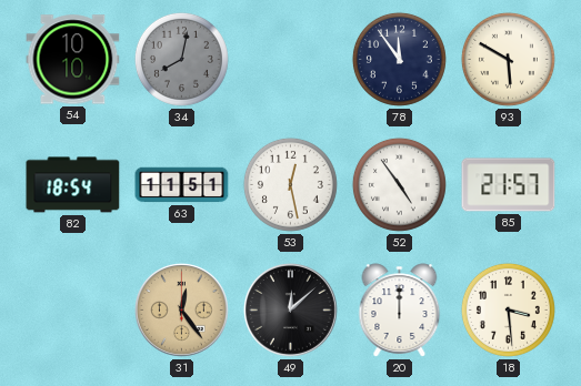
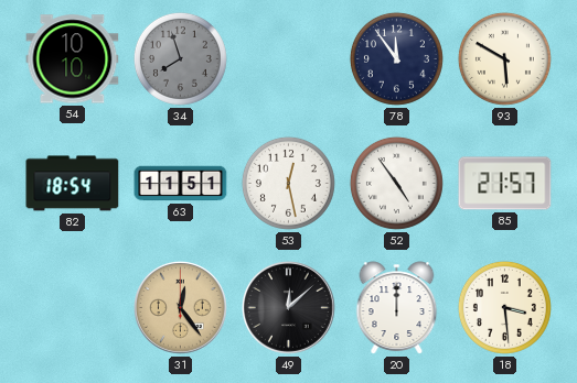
34: 8:02 -> 7:57 (180, 58)
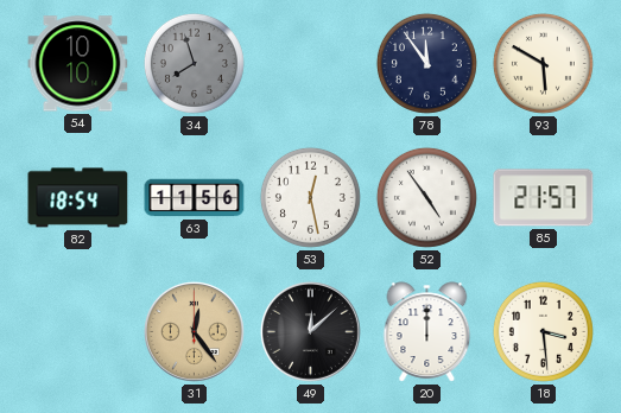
63: 11:51 -> 11:56 (195, 198)
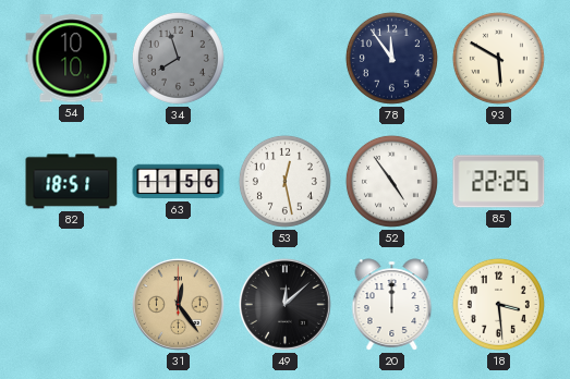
82: 18:54 -> 18:51 (72, 182)
85: 21:57 -> 22:25 (499, 182)
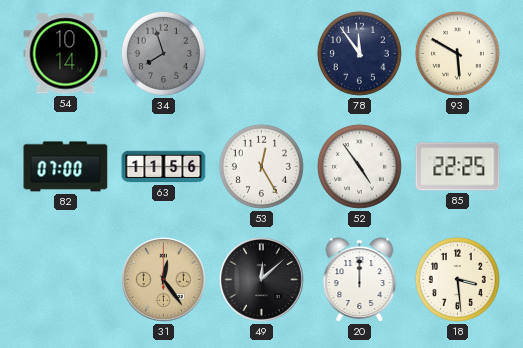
54: 10:10 -> 10:14 (66, 54)
82: 18:51 -> 07:00 (66, 167)
53: 12:28 -> 12:25 (261, 166)
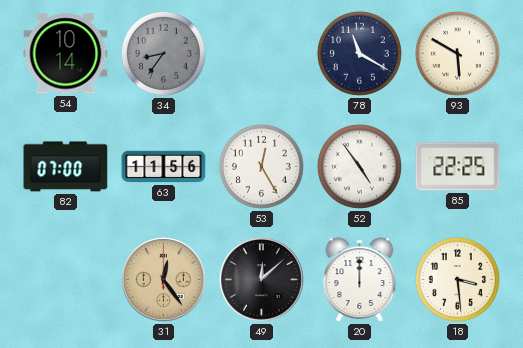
34: 7:57 -> 8:36 (163, 53)
78: 11:54 -> 11:20 (359, 53)
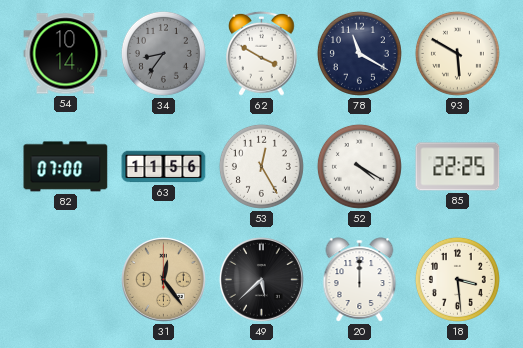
62: none -> 3:50 (262, 53)
52: 4:54 -> 4:20 (359, 166)
49: 12:08 -> 5:38 (262, 280)
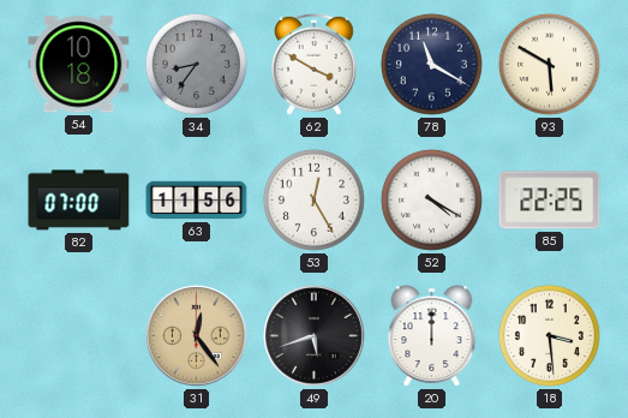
54: 10:14 -> 10:18 (79, 65)
49: 5:38 -> 5:42 (315, 336)
